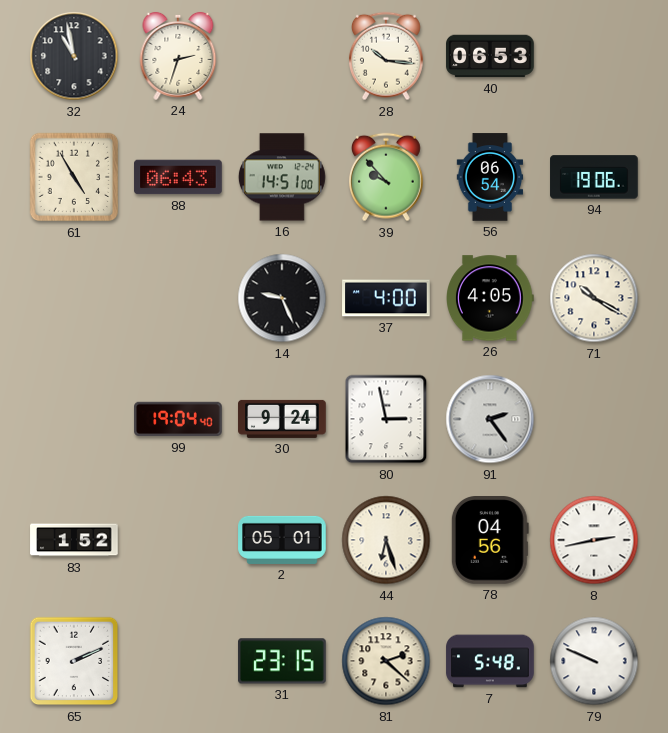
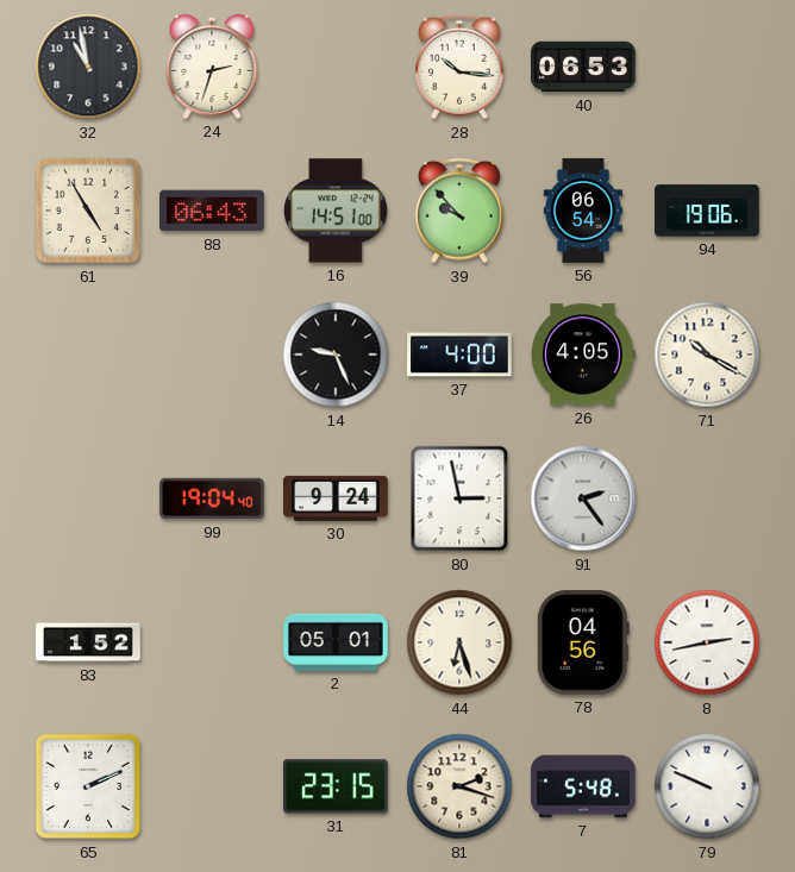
81: 2:22 -> 2:18 (459, 786)
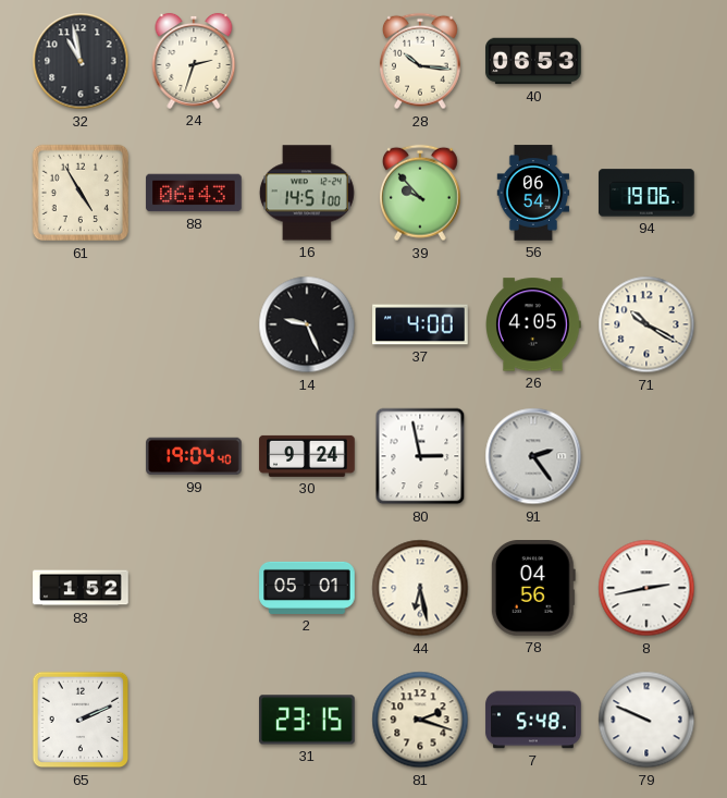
44: 6:27 -> 6:28 (420, 588)
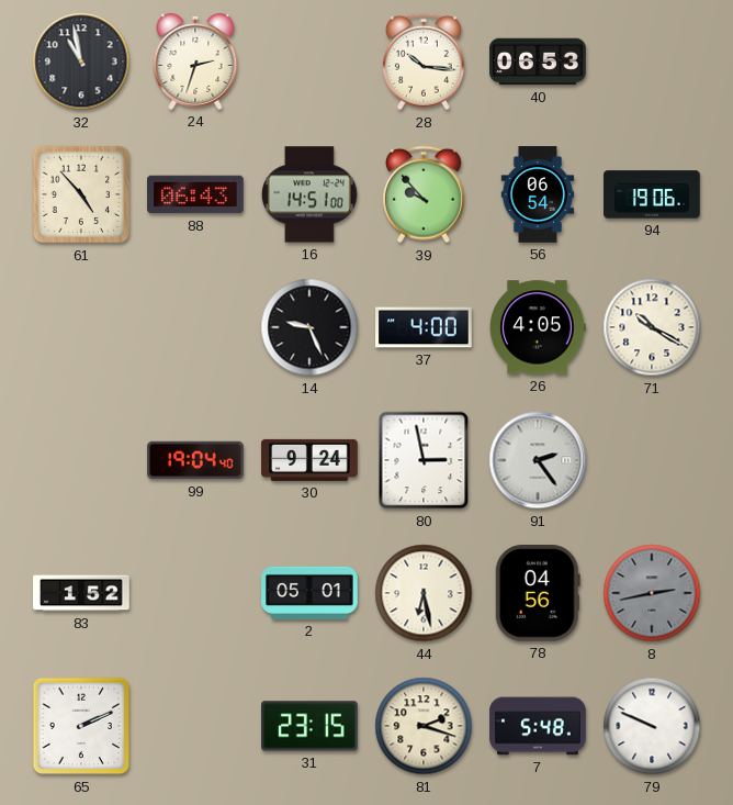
61: 4:55 -> 4:53 (81, 194)
8 dial: white -> grey (652, 593)
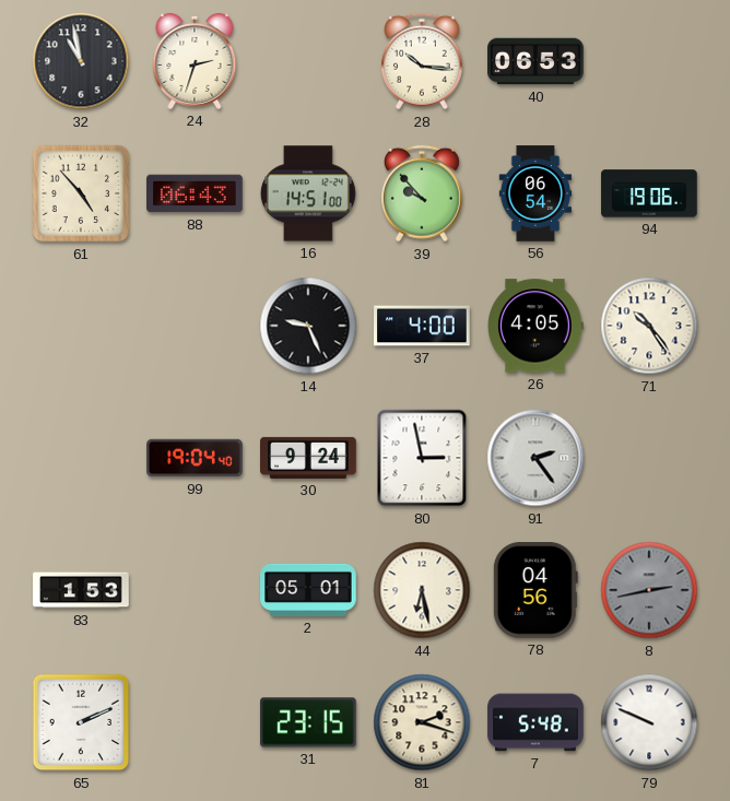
71: 10:20 -> 10:24 (649, 326)
83: 1:52 -> 1:53 (81, 590)
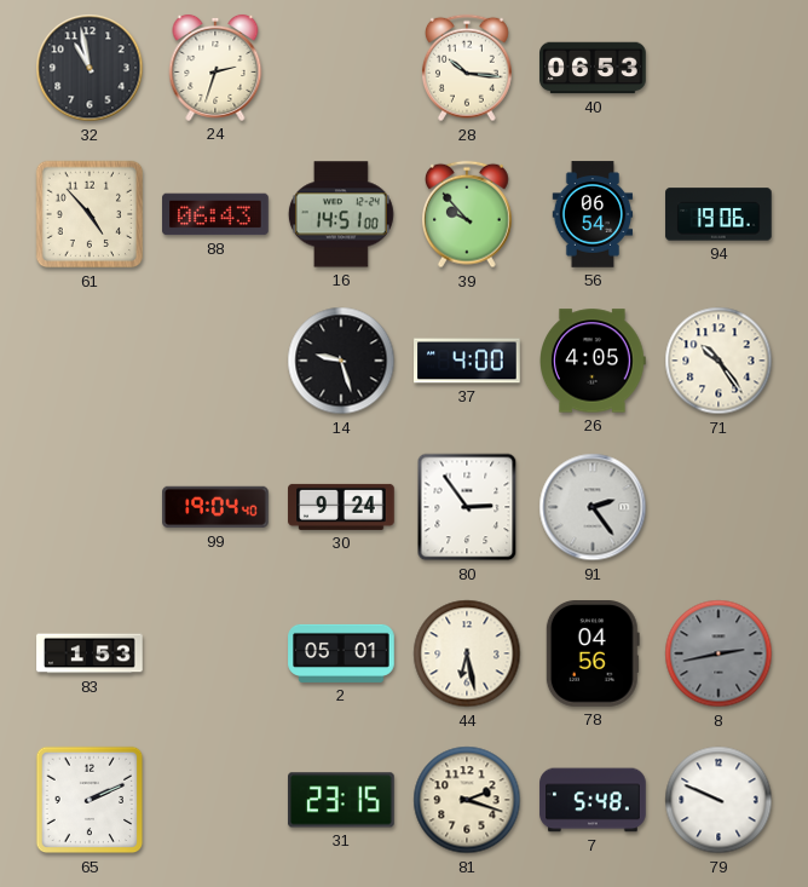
14: 9:26 -> 9:27 (341, 361)
80: 2:58 -> 2:54 (467, 507)
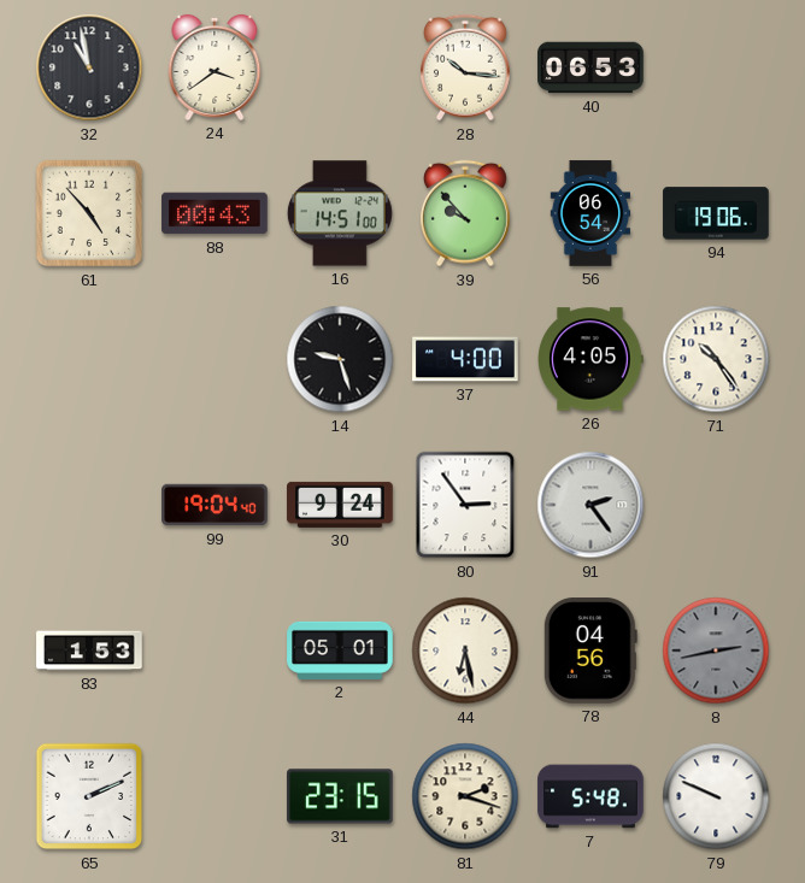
24: 2:33 -> 3:39 (215, 67)
88: 06:43 -> 00:43 (215, 213)
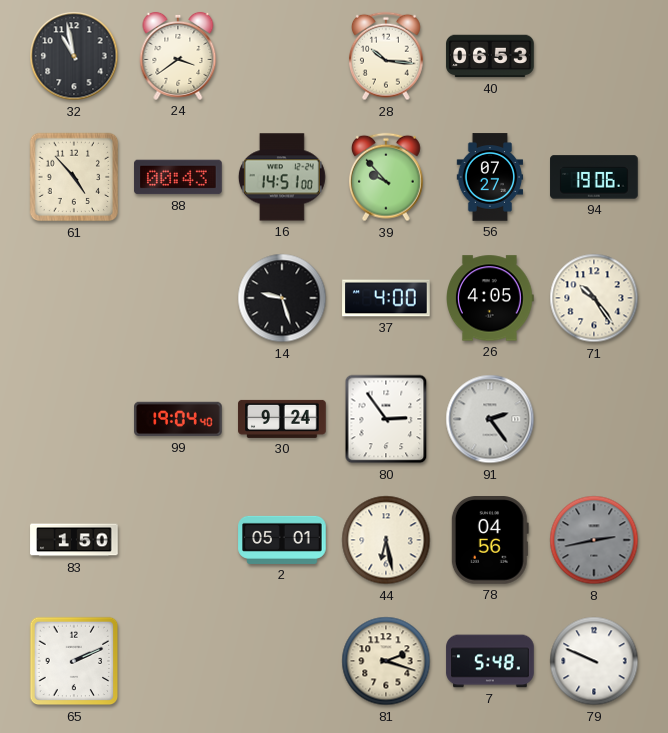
56: 06:54 -> 07:27 (490, 177)
83: 1:53 -> 1:50 (74, 540)
31: 23:15 -> none (340, 796)
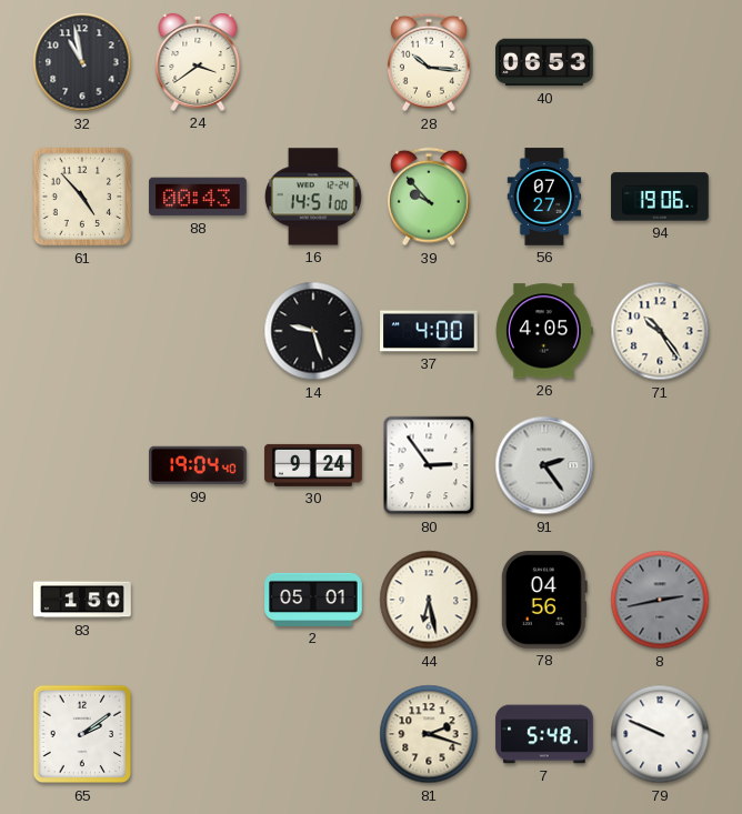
65: 2:11 -> 2:09 (82, 734)
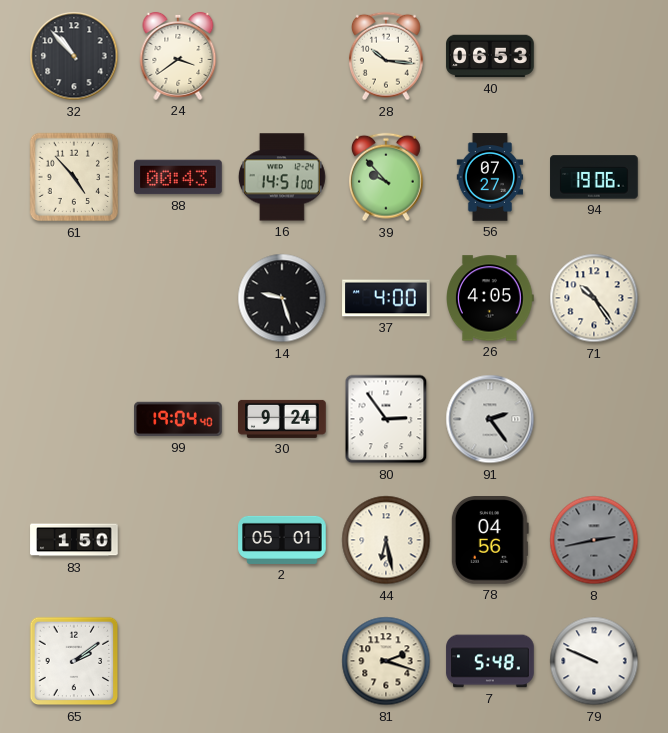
32: 10:58 -> 10:53 (74, 56)
